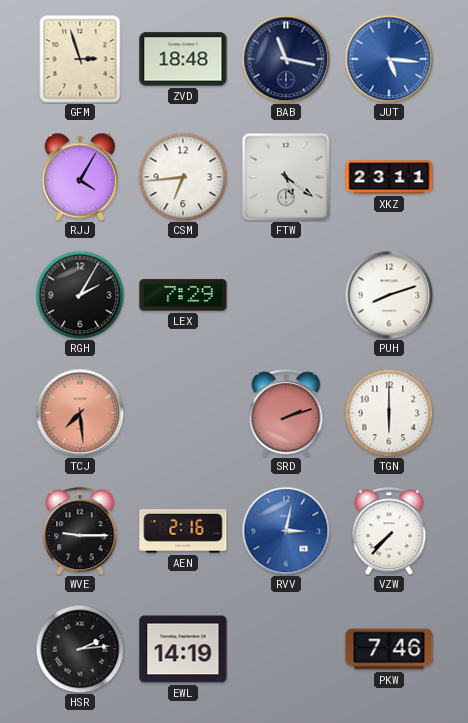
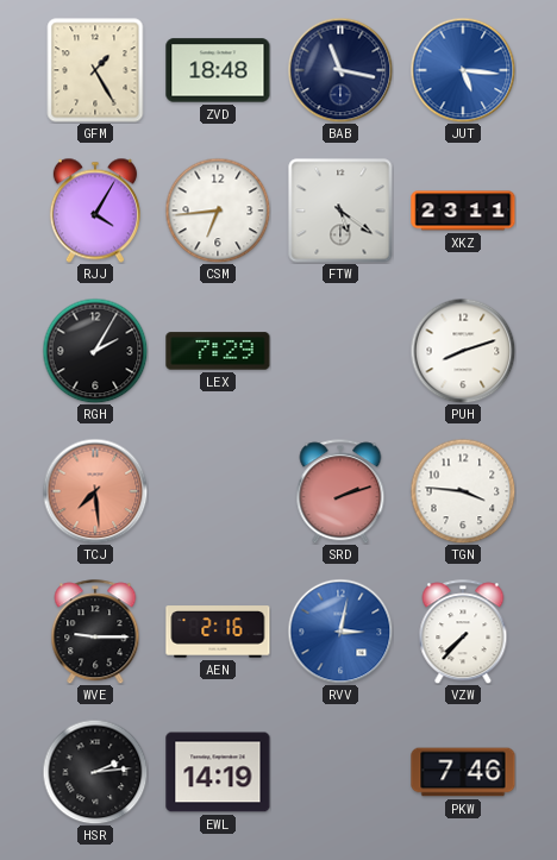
GFM: 2:57 -> 1:25 (95, 70)
TGN: 6:00 -> 3:46 (463, 491)
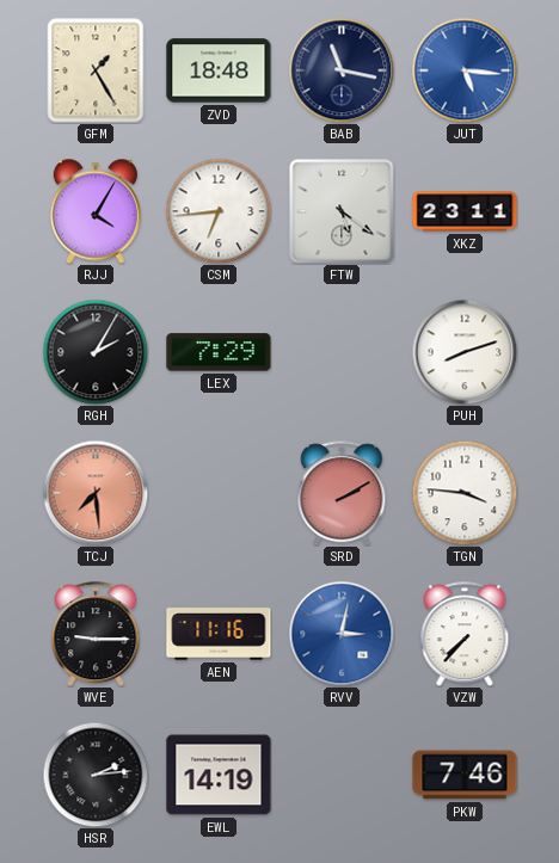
SRD: 2:12 -> 2:10 (342, 493)
AEN: 2:16 -> 11:16 (219, 634)
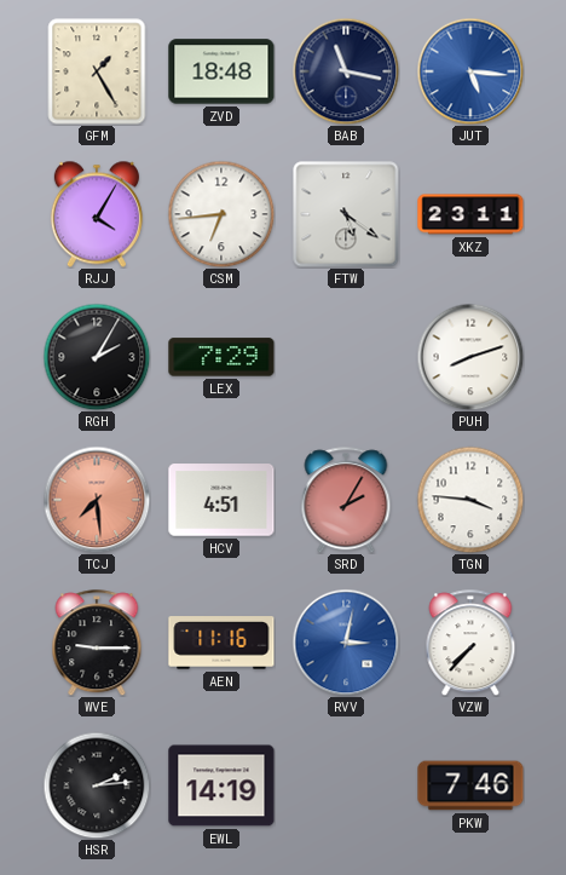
HCV: none -> 4:51 (221, 500)
SRD: 2:10 -> 2:05 (346, 500)
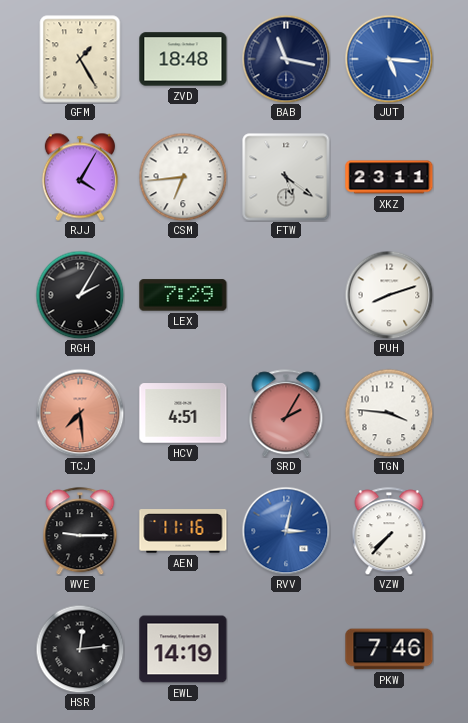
HSR: 2:14 -> 12:14 (80, 649)
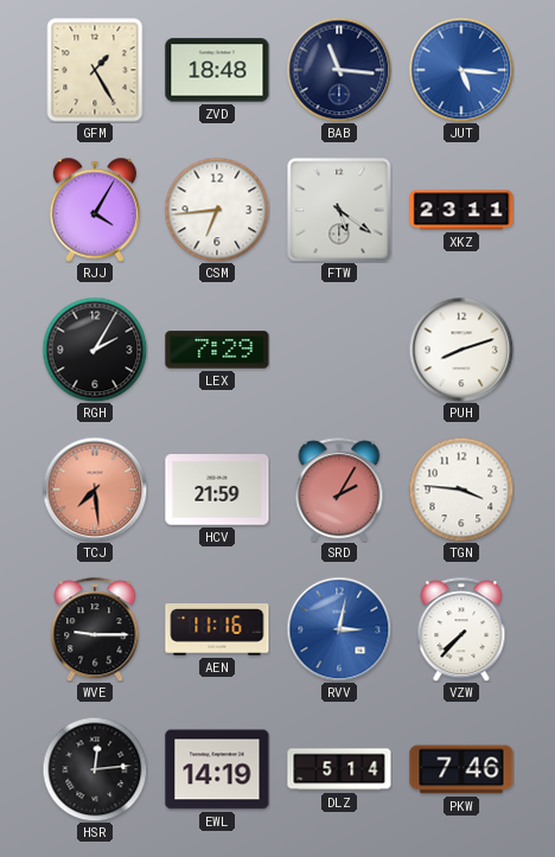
BAB: 11:17 -> 11:16 (339, 70)
HCV: 4:51 -> 21:59 (217, 490)
DLZ: none -> 5:14 (339, 769)
